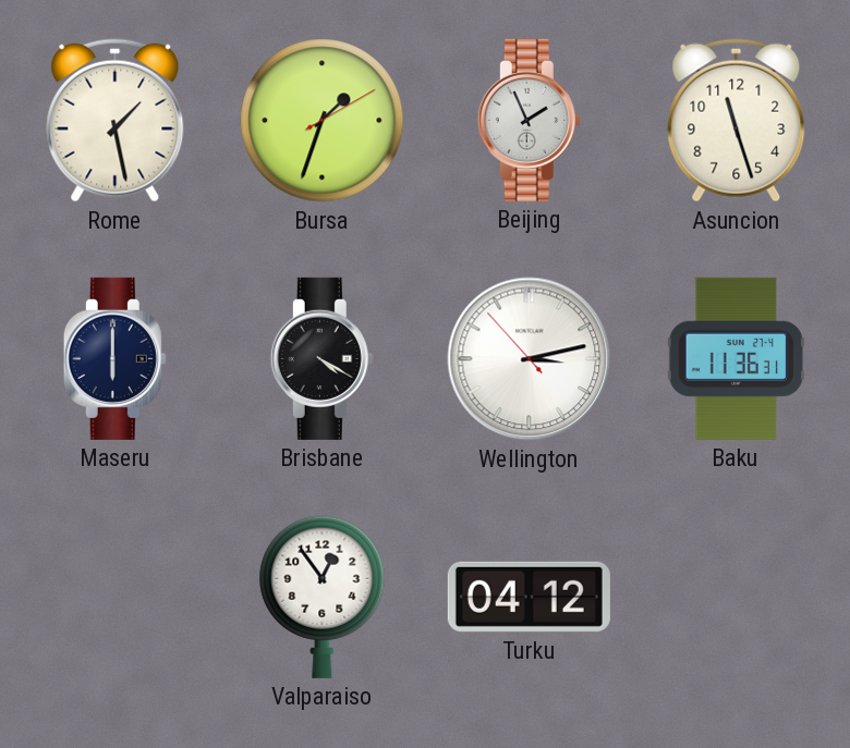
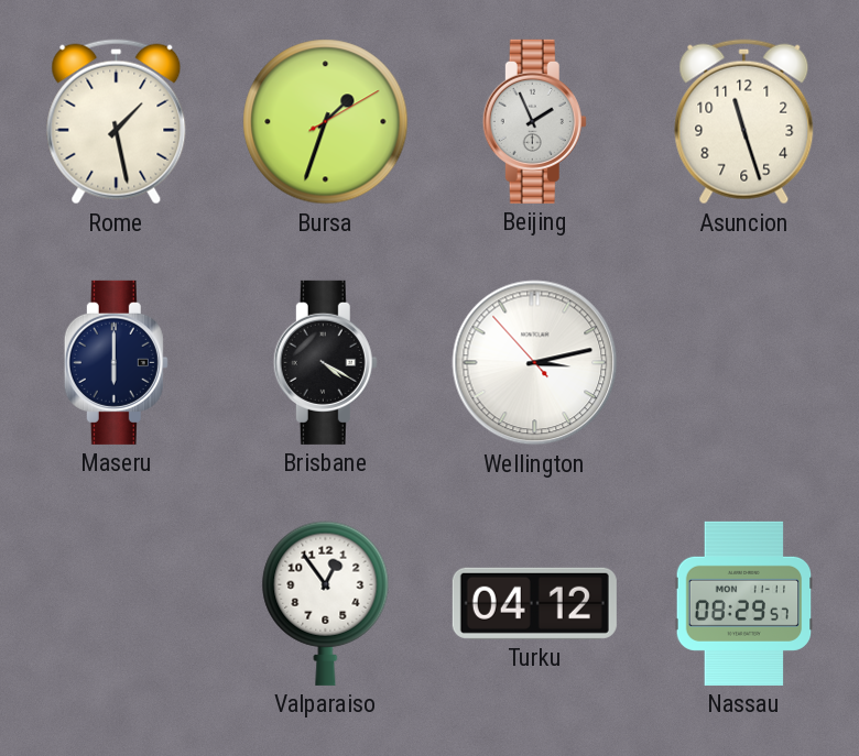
Baku: 11:36 -> none (736, 358)
Nassau: none -> 08:29 (744, 603)
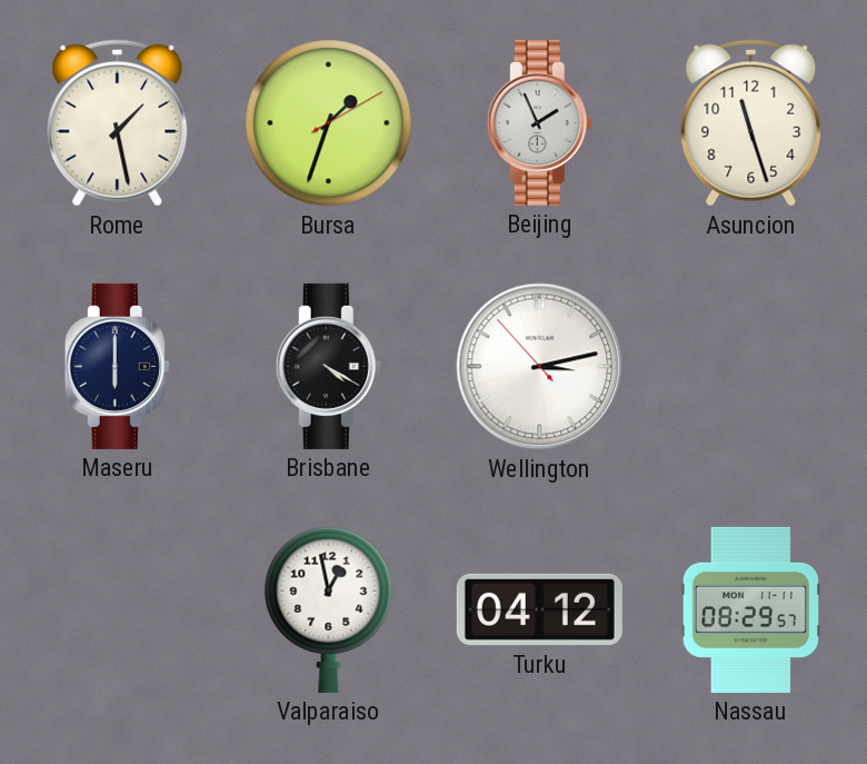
Valparaiso: 12:54 -> 12:58 (329, 609)
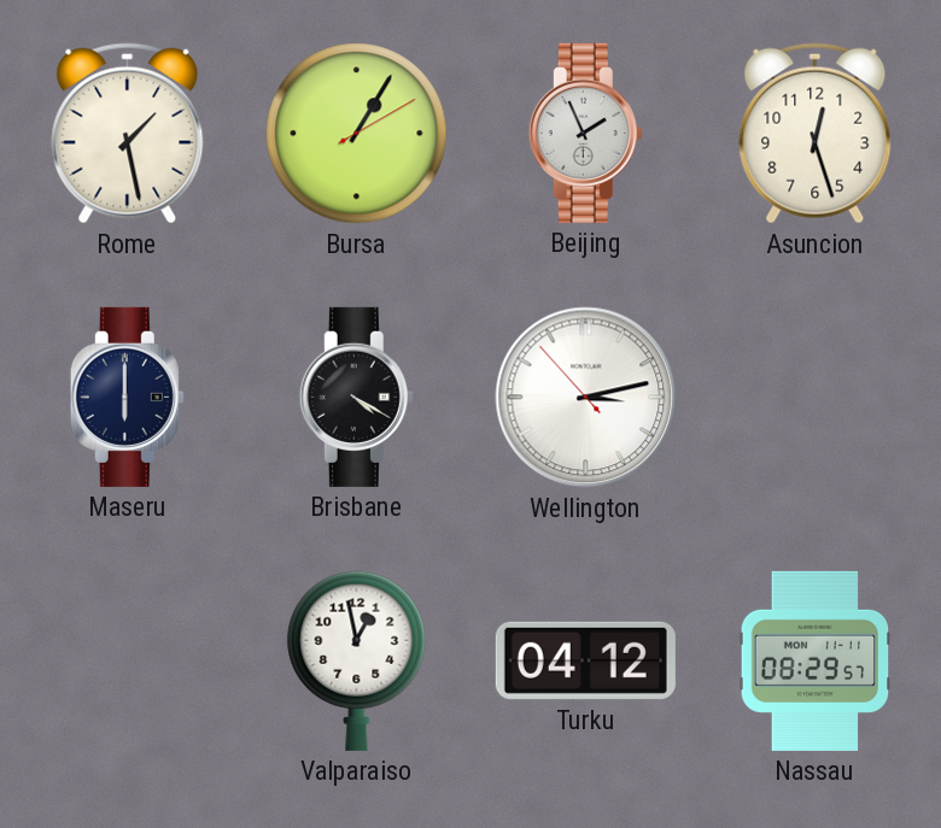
Bursa: 1:33 -> 1:05 (357, 134)
Asuncion: 11:27 -> 12:27 (816, 134)
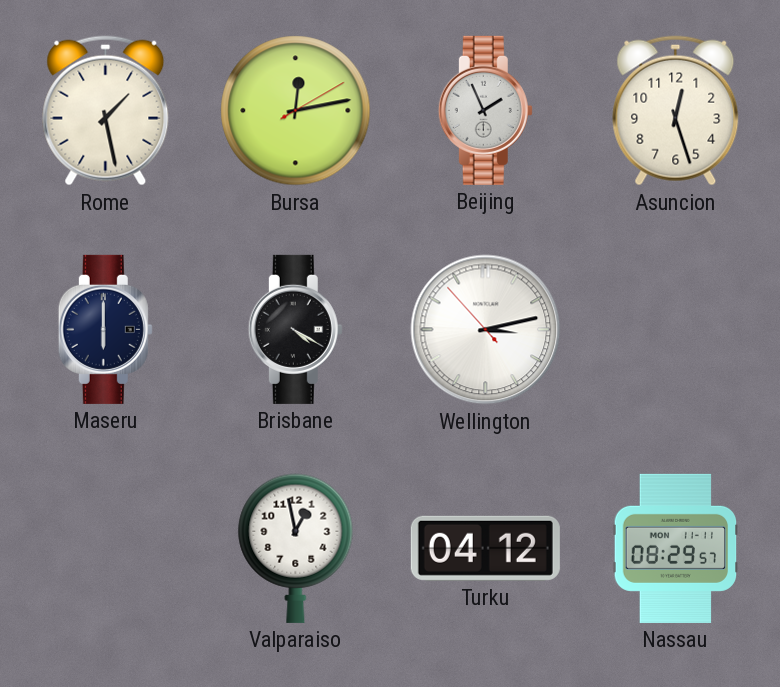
Bursa: 1:05 -> 12:13 (296, 111)
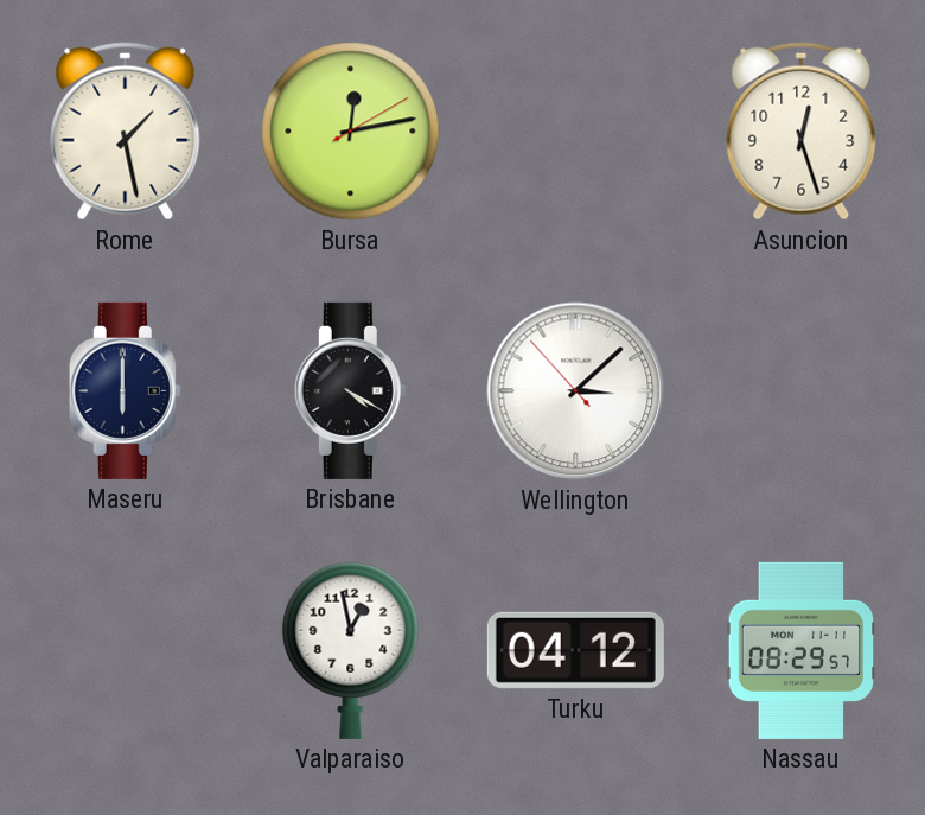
Beijing: 1:56 -> none (485, 110)
Wellington: 3:12 -> 3:07 (576, 391)
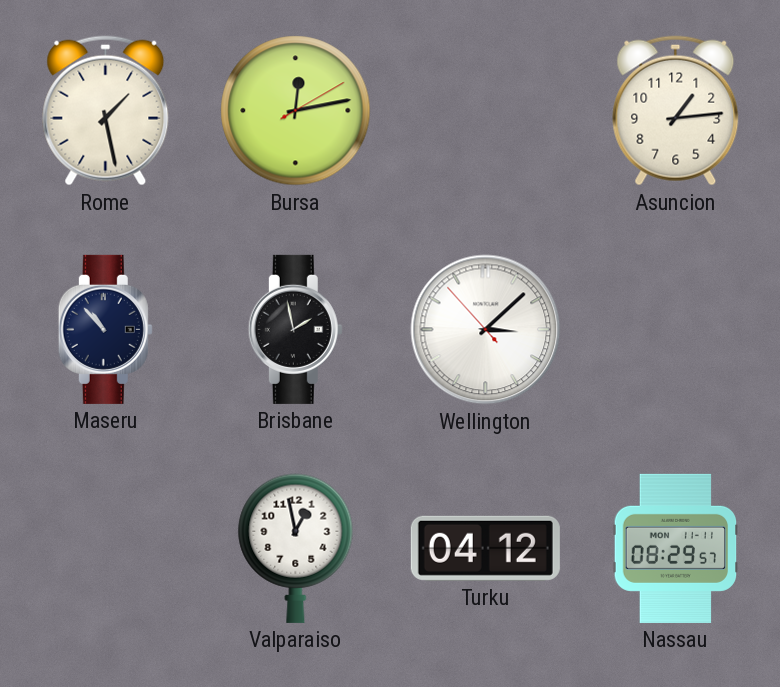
Asuncion: 12:27 -> 1:14 (676, 111)
Maseru: 6:00 -> 10:53 (105, 329)
Brisbane: 4:20 -> 1:58 (295, 329)
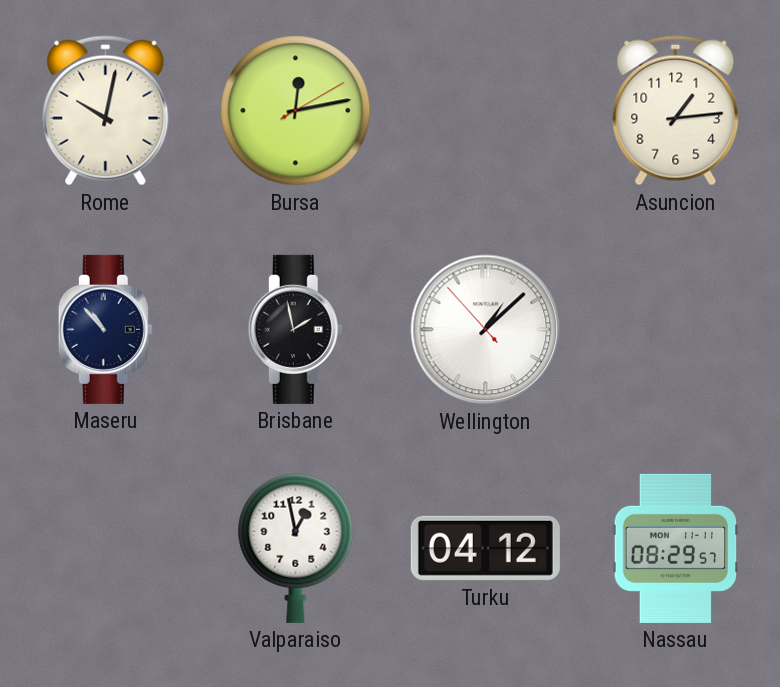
Rome: 1:28 -> 10:02 (106, 111)
Wellington: 3:07 -> 1:07 (486, 330)
